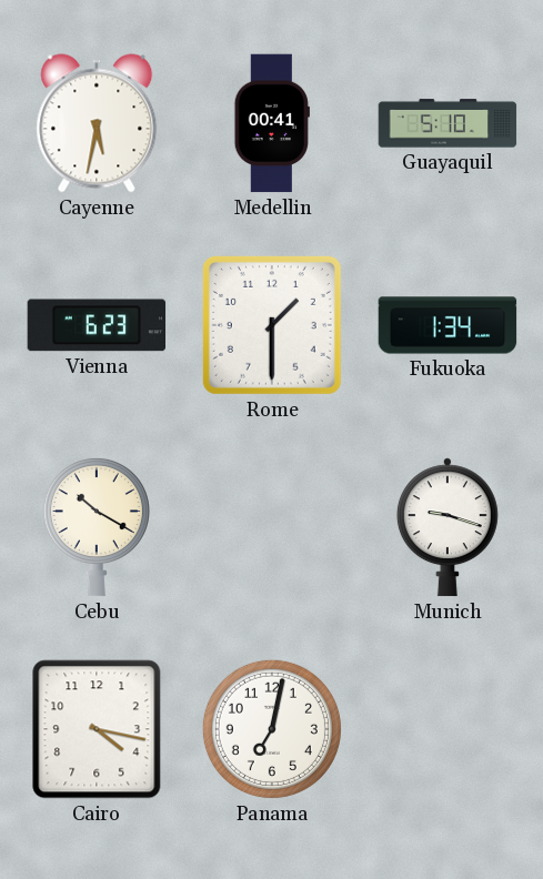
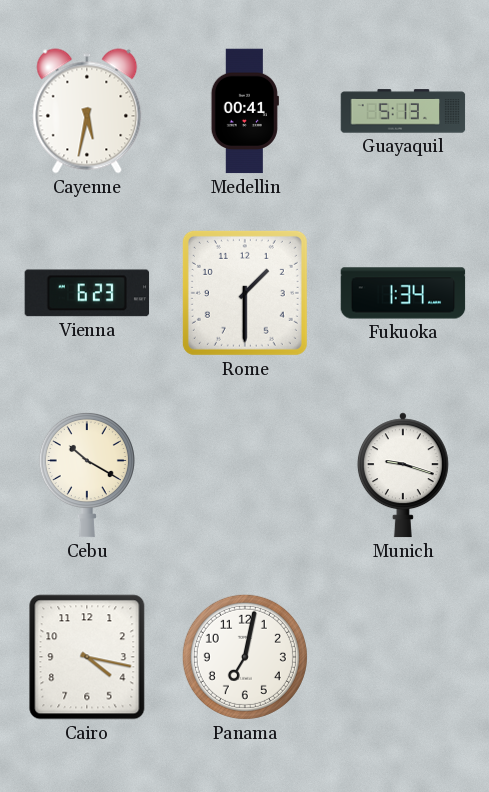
Guayaquil: 5:10 -> 5:13 (403, 111)
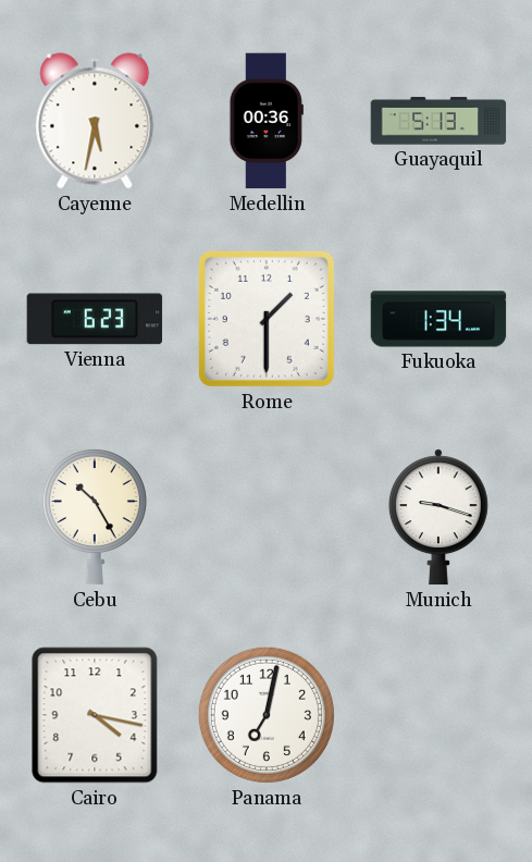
Medellin: 00:41 -> 00:36 (267, 121)
Cebu: 10:20 -> 10:25 (95, 517)
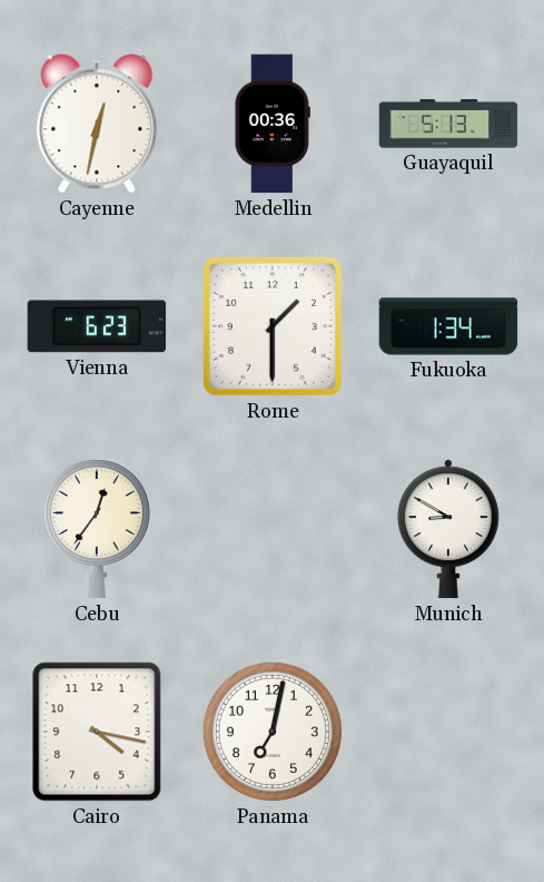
Cayenne: 5:32 -> 12:32 (97, 124)
Cebu: 10:25 -> 12:36 (97, 529)
Munich: 9:18 -> 8:50 (448, 529)
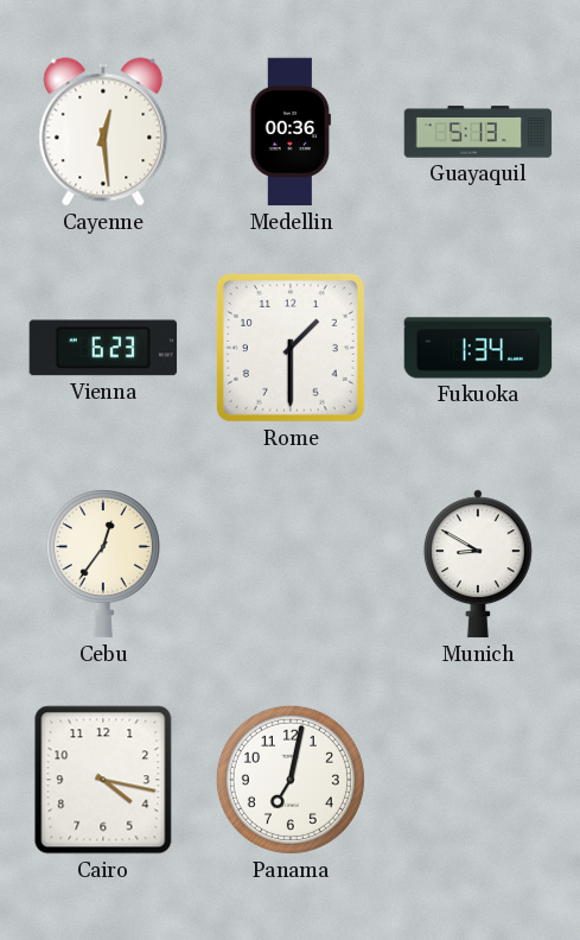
Cayenne: 12:32 -> 12:29 (103, 132)
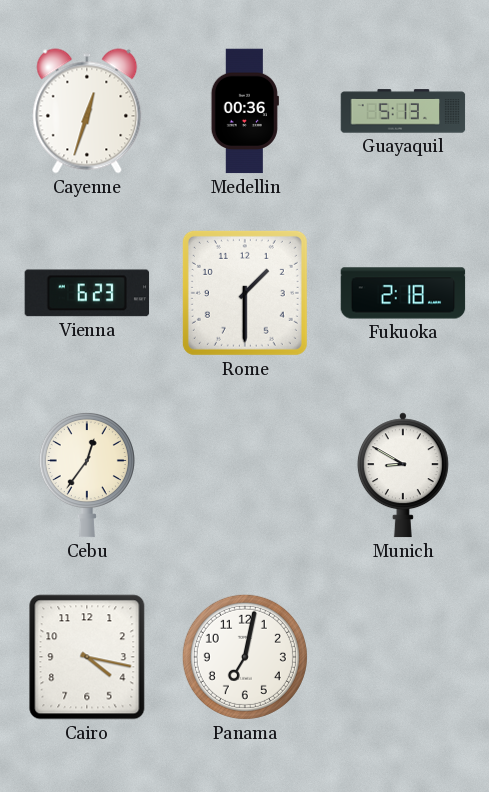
Cayenne: 12:29 -> 12:33 (87, 111)
Fukuoka: 1:34 -> 2:18 (403, 293)
